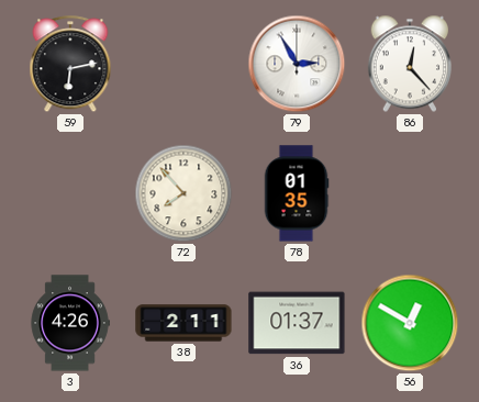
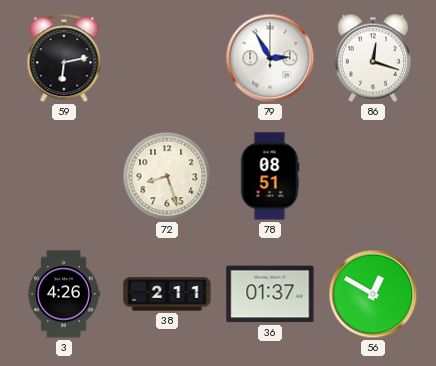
86: 12:23 -> 12:18 (372, 58)
72: 7:53 -> 8:27 (167, 176)
78: 01:35 -> 08:51 (270, 176)
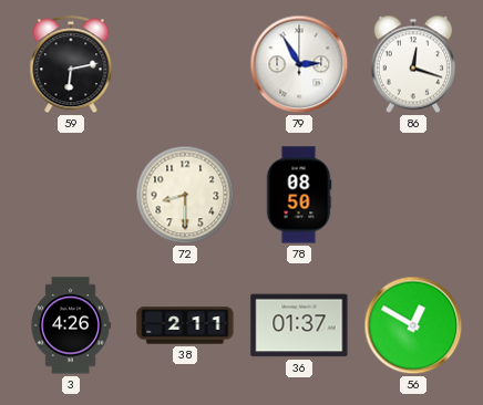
72: 8:27 -> 8:30 (185, 195)
78: 08:51 -> 08:50 (299, 195)
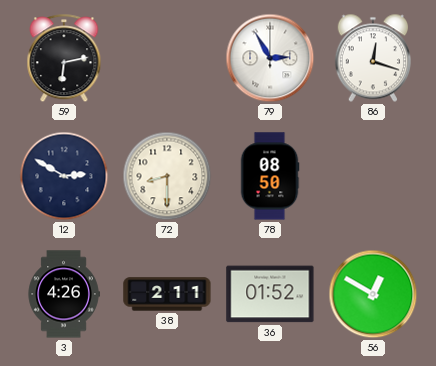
12: none -> 2:50 (64, 176)
36: 01:37 -> 01:52 (270, 294)
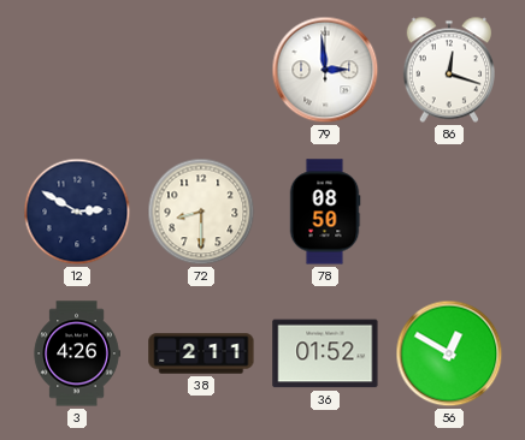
59: 6:13 -> none (64, 59)
79: 2:55 -> 2:59 (325, 70)
